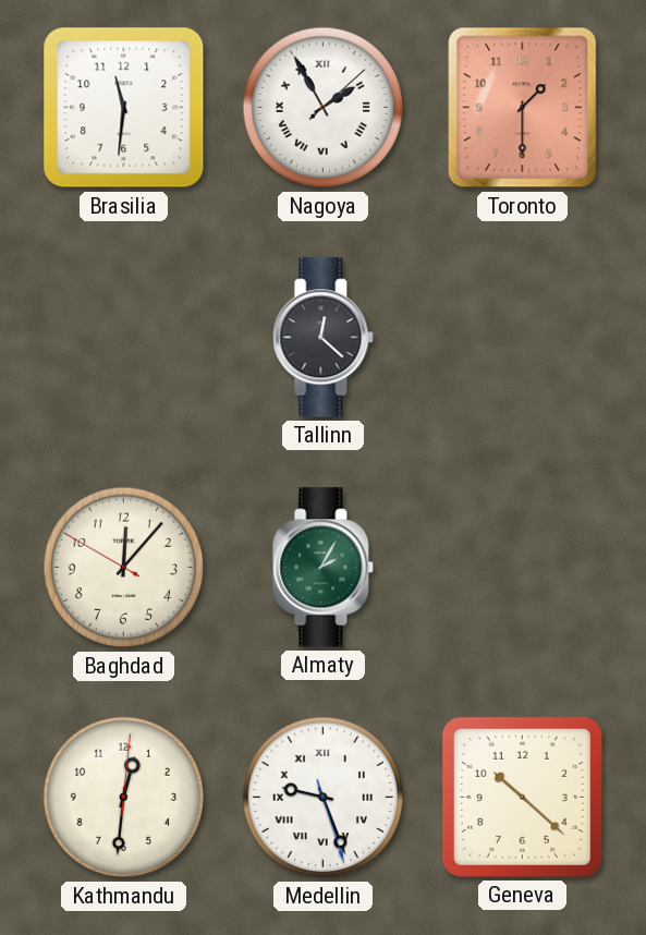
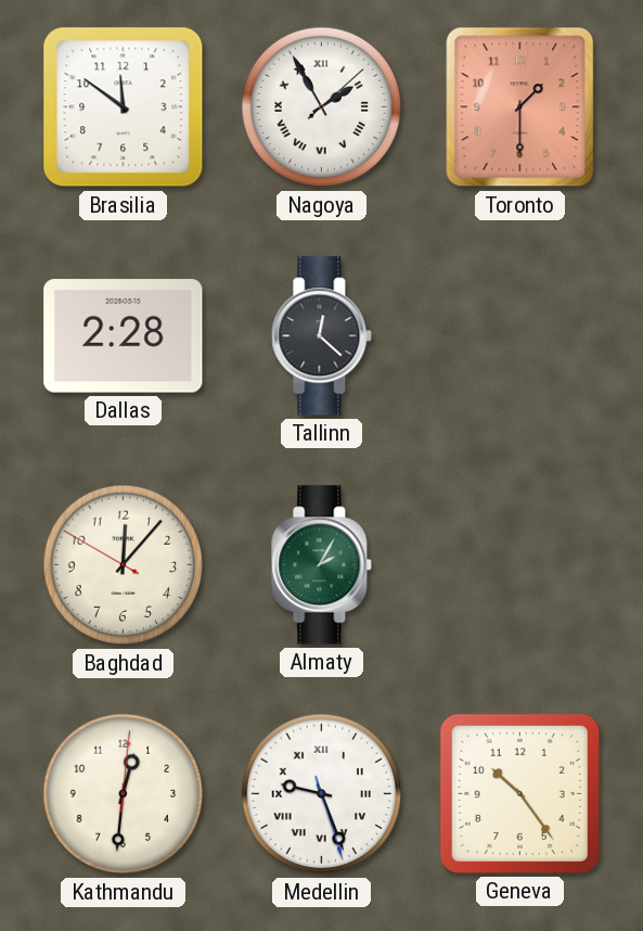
Brasilia: 11:31 -> 11:51 (124, 107)
Dallas: none -> 2:28 (124, 336)
Geneva: 10:22 -> 10:24 (519, 793)
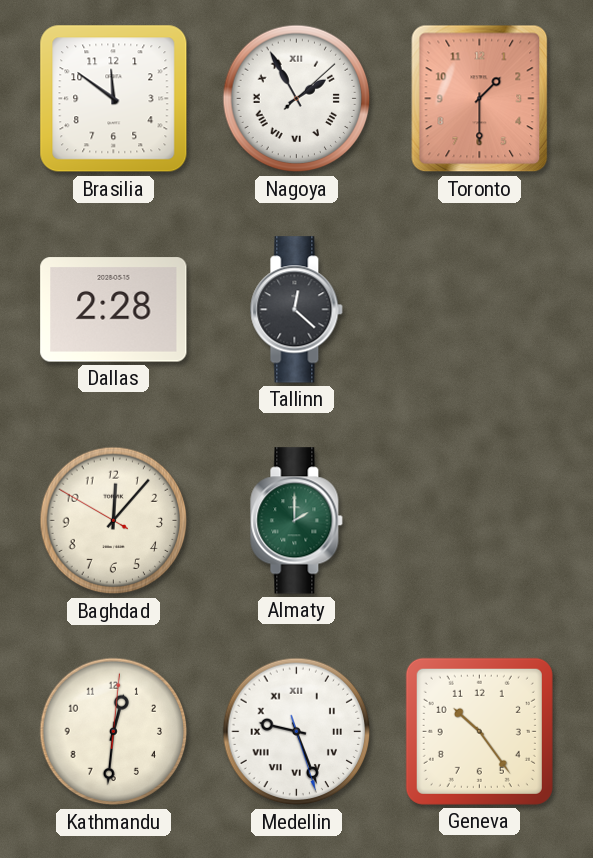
Almaty: 2:05 -> 2:00 (297, 521)
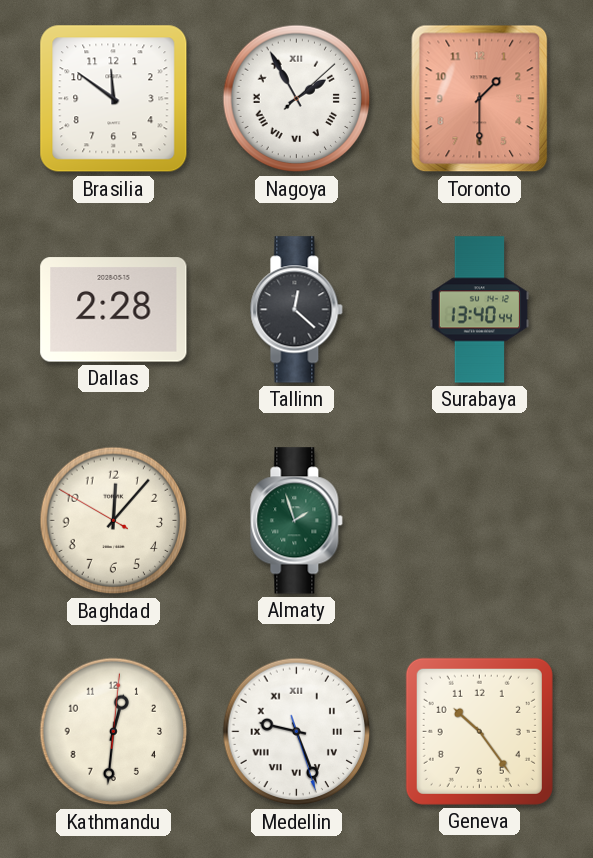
Surabaya: none -> 13:40 (480, 310)
Almaty: 2:00 -> 1:57 (297, 521)
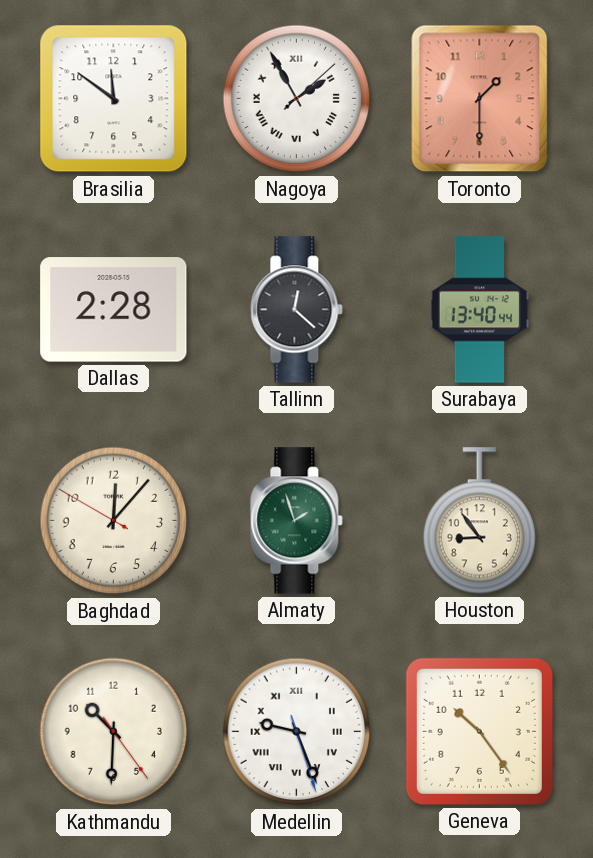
Houston: none -> 8:54 (479, 521)
Kathmandu: 12:31 -> 10:30 (114, 732)
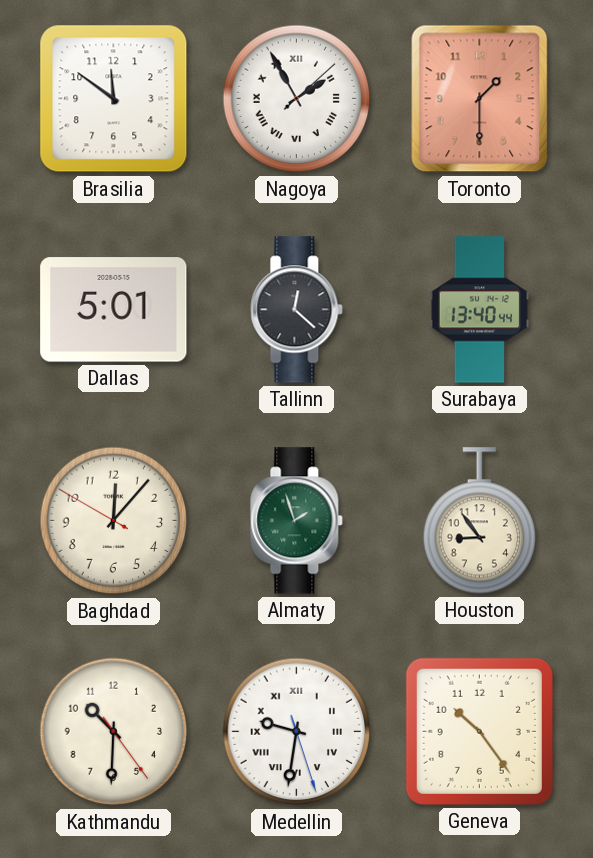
Dallas: 2:28 -> 5:01 (114, 310)
Medellin: 9:26 -> 9:31 (297, 732)
